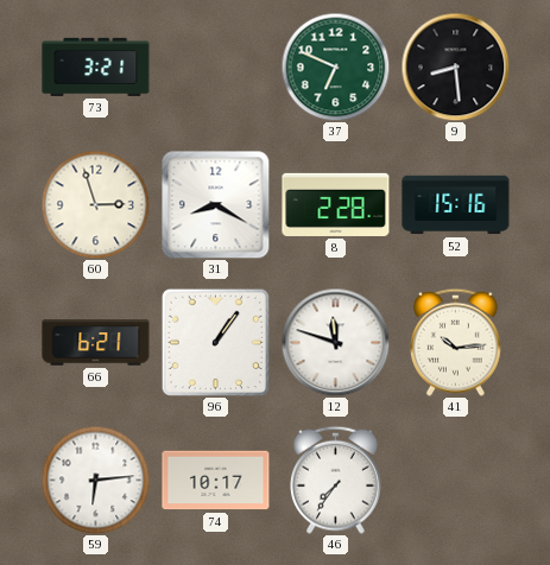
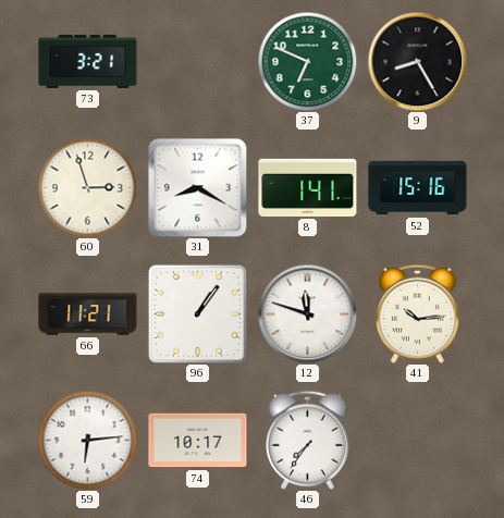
9: 8:29 -> 8:25 (417, 61)
8: 2:28 -> 1:41 (308, 187)
66: 6:21 -> 11:21 (88, 314)
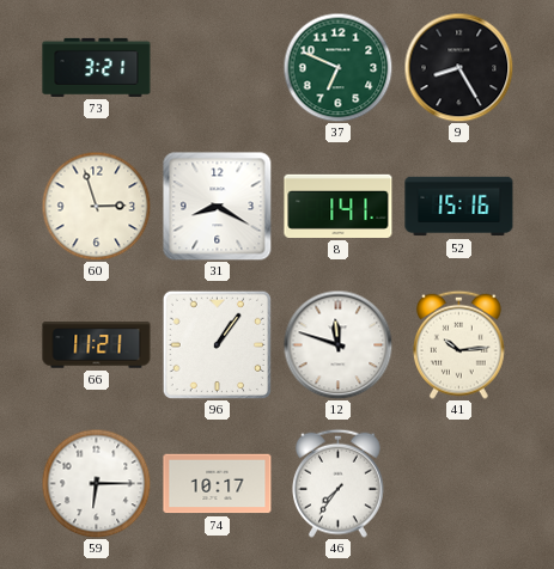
59: 6:14 -> 6:15 (96, 483)
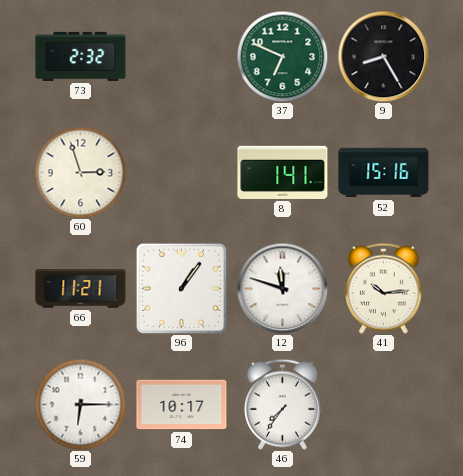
73: 3:21 -> 2:32 (81, 56)
31: 8:20 -> none (217, 206)
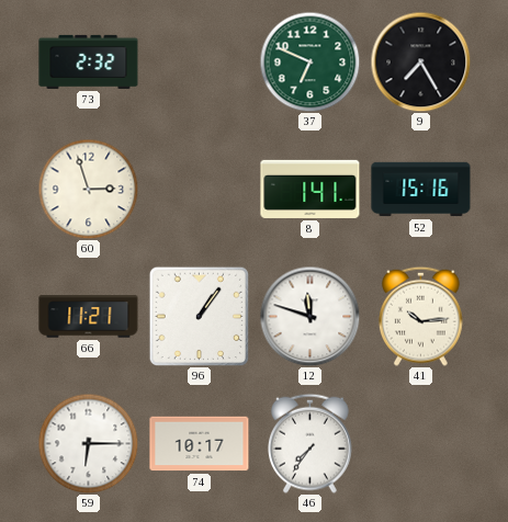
9: 8:25 -> 7:25 (420, 61)
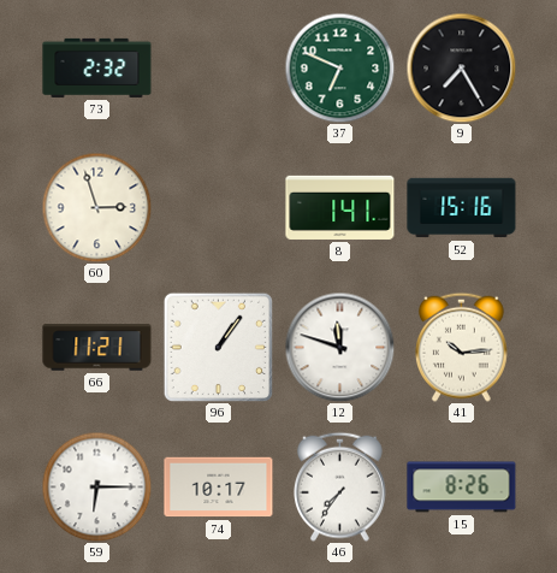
15: none -> 8:26 (462, 488)
